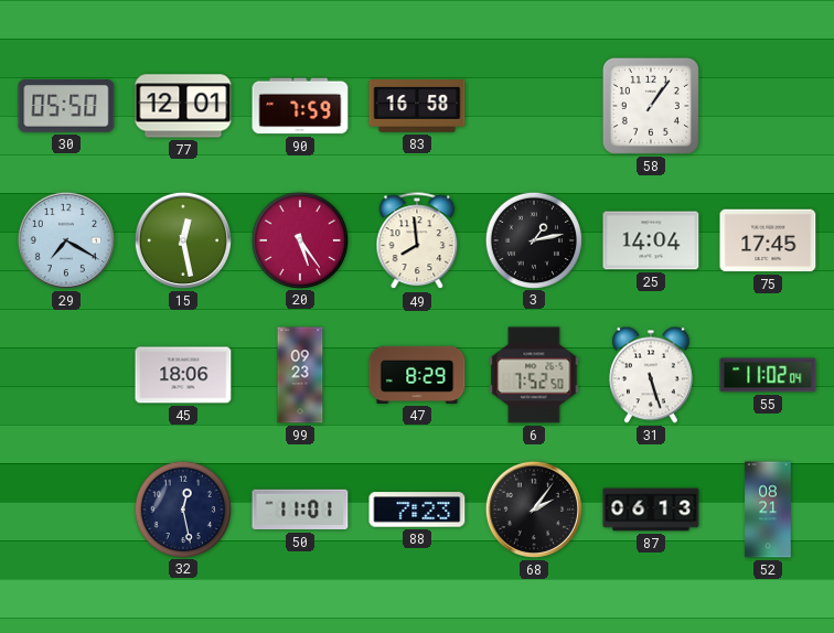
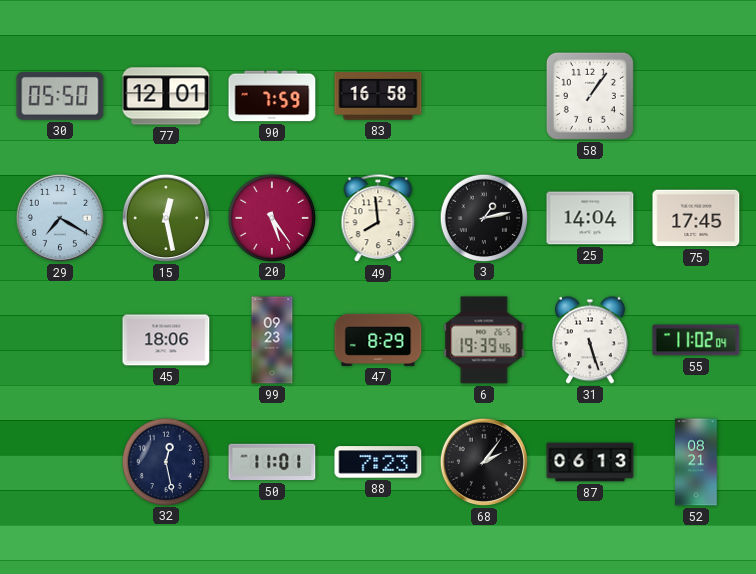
6: 7:52 -> 19:39 (484, 340)
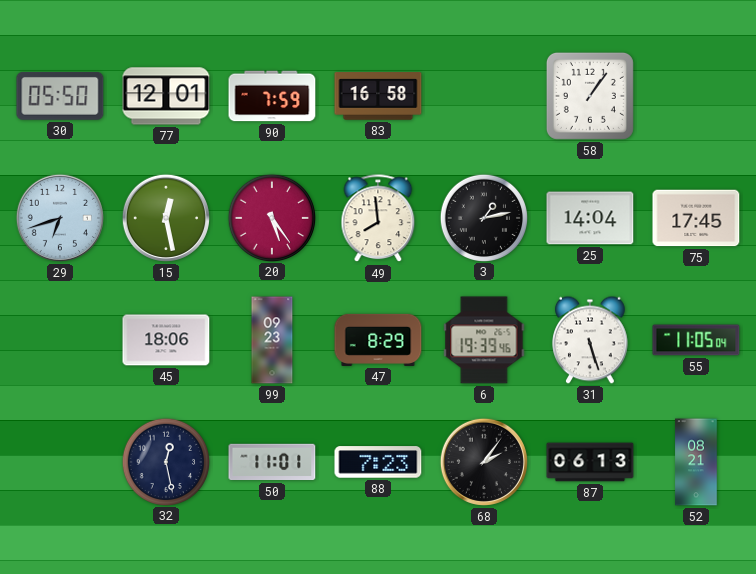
29: 7:20 -> 6:42 (60, 218)
55: 11:02 -> 11:05 (696, 340)
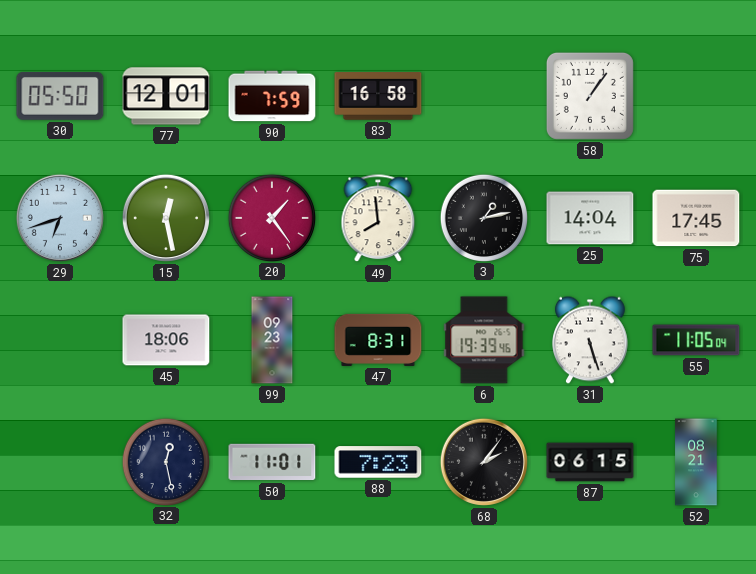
20: 5:24 -> 1:24 (271, 217)
47: 8:29 -> 8:31 (378, 340)
87: 06:13 -> 06:15 (590, 462)
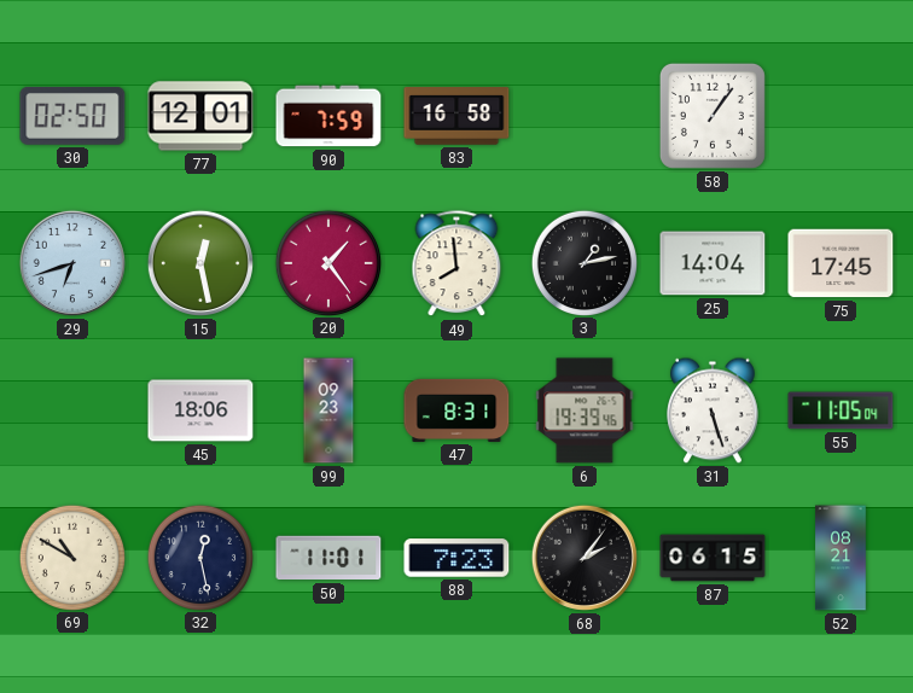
30: 05:50 -> 02:50 (72, 116)
69: none -> 10:50 (71, 557)
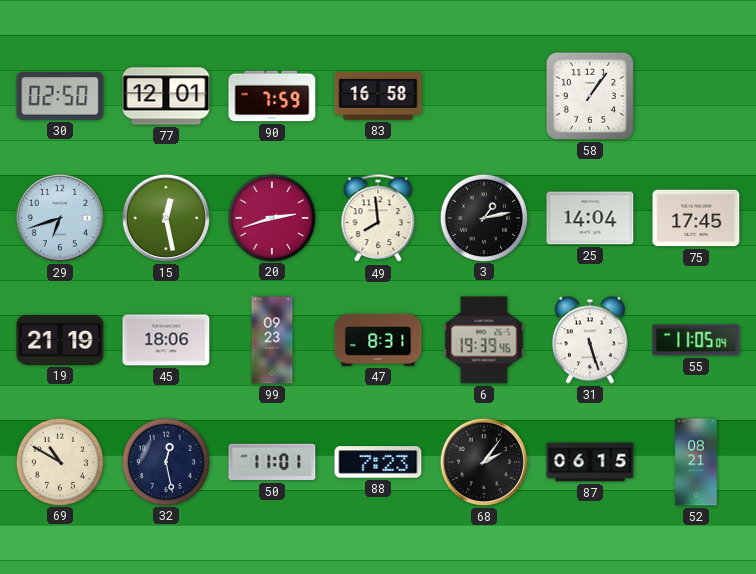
20: 1:24 -> 2:42 (271, 217)
19: none -> 21:19 (60, 340)
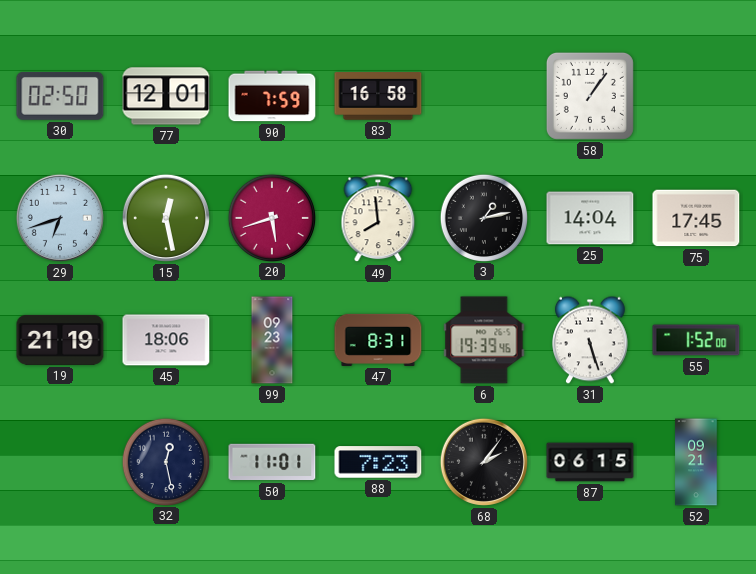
20: 2:42 -> 5:42 (271, 217)
55: 11:05 -> 1:52 (696, 340)
69: 10:50 -> none (59, 461)
52: 08:21 -> 09:21 (696, 462)
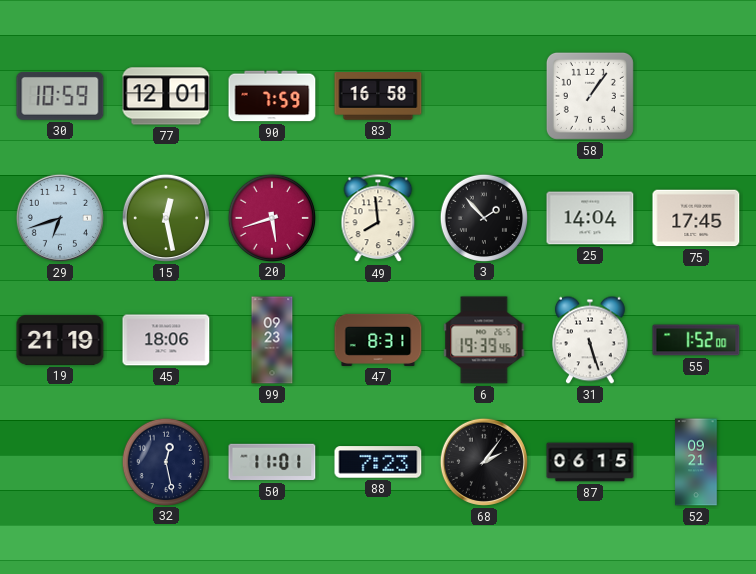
30: 02:50 -> 10:59 (60, 96)
3: 1:13 -> 1:53 (483, 217)
